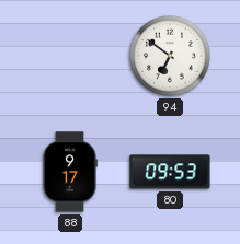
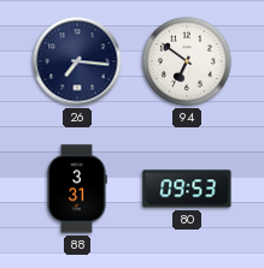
26: none -> 7:16 (77, 61)
88: 9:17 -> 3:31 (77, 189)
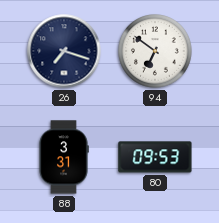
26: 7:16 -> 7:18 (64, 51)
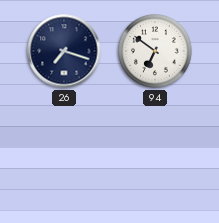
88: 3:31 -> none (64, 157)
80: 09:53 -> none (155, 157)
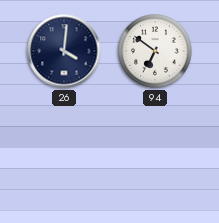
26: 7:18 -> 4:01 (64, 51)
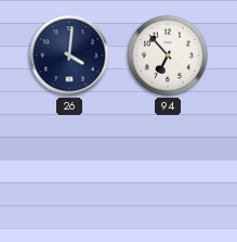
94: 6:51 -> 6:53 (169, 56)
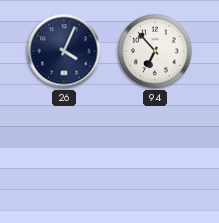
26: 4:01 -> 4:04 (64, 51)
